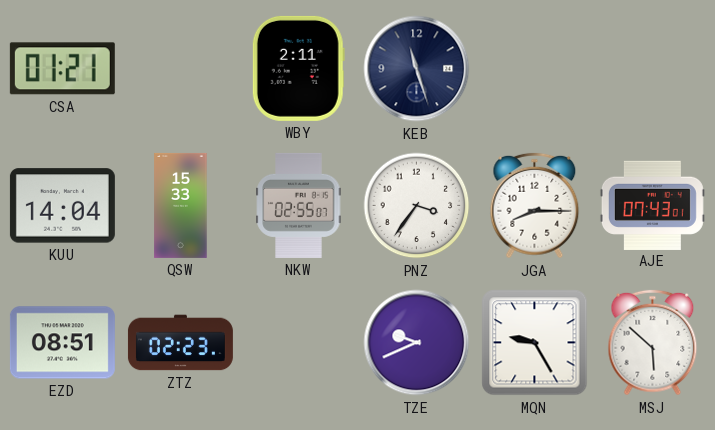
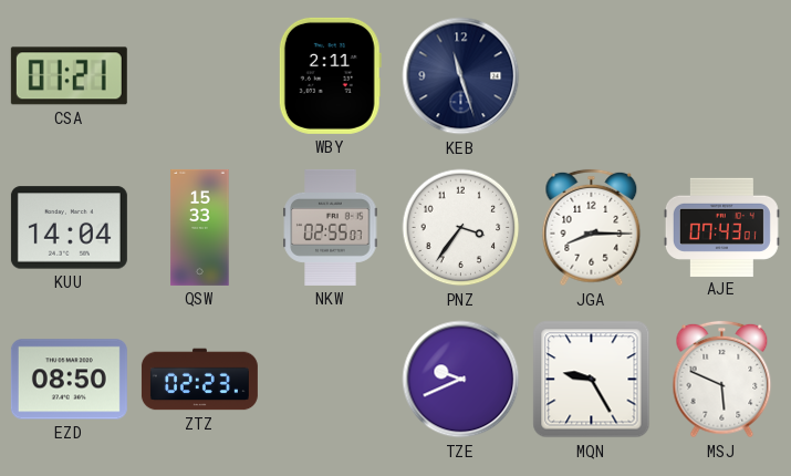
EZD: 08:51 -> 08:50 (69, 380)
MSJ: 5:52 -> 5:49 (722, 380)
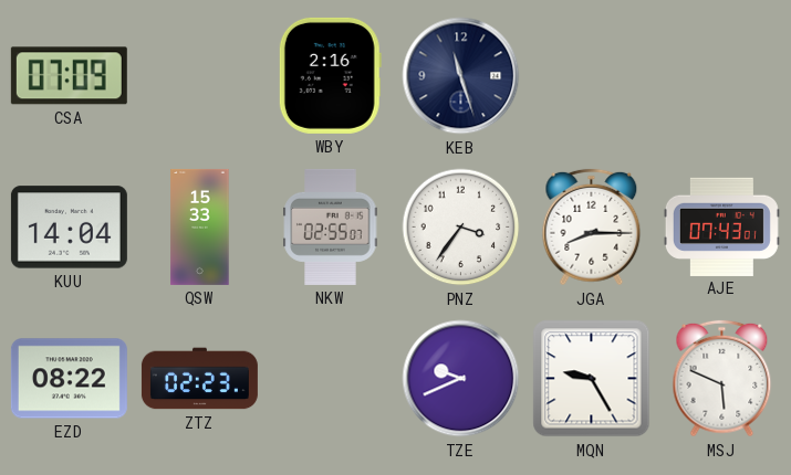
CSA: 01:21 -> 07:09 (69, 76)
WBY: 2:11 -> 2:16 (330, 75)
EZD: 08:50 -> 08:22 (69, 379)
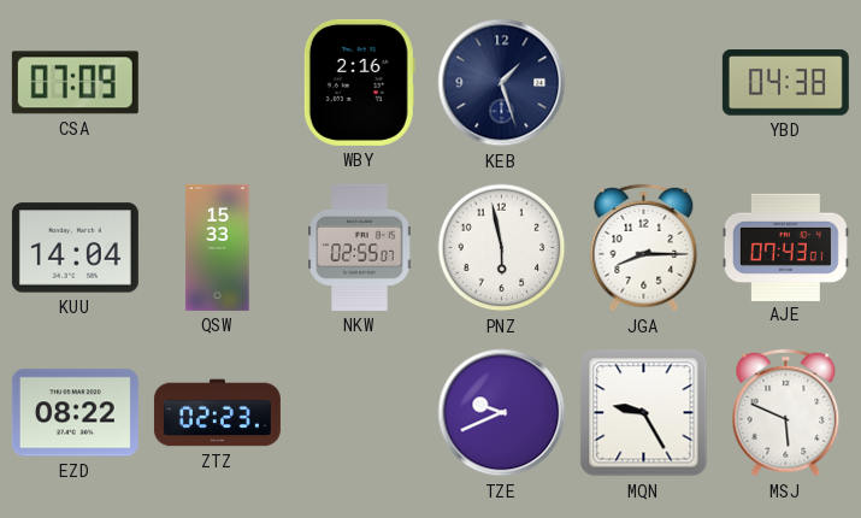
KEB: 11:27 -> 1:27 (502, 83)
YBD: none -> 04:38 (785, 83)
PNZ: 3:36 -> 5:58 (502, 248)
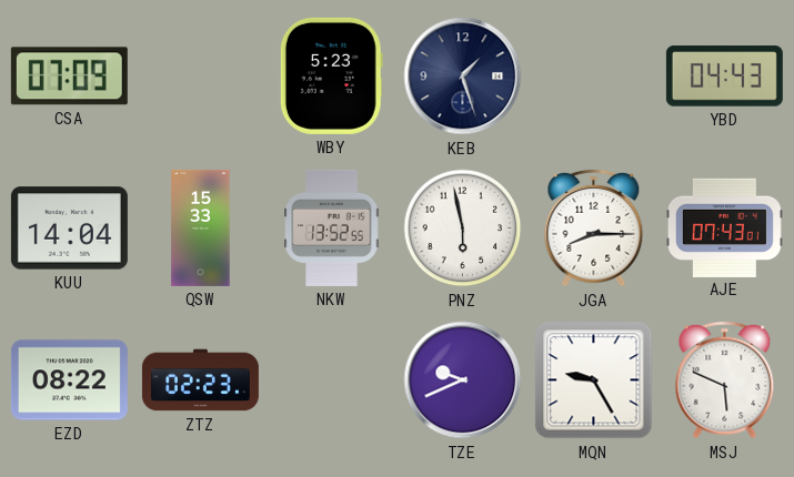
WBY: 2:16 -> 5:23 (331, 75)
YBD: 04:38 -> 04:43 (724, 77)
NKW: 02:55 -> 13:52 (332, 227)
